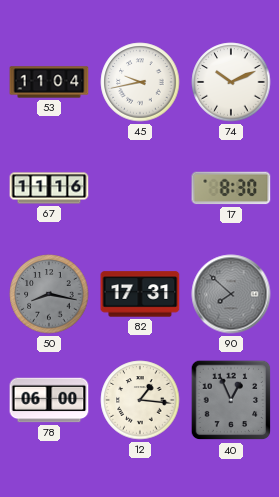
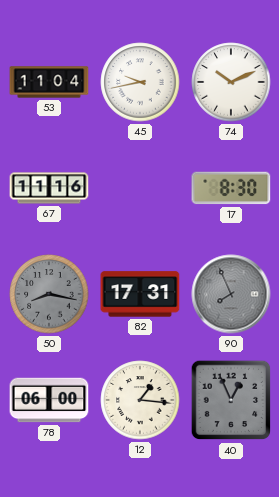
90: 7:52 -> 7:56 (231, 294)
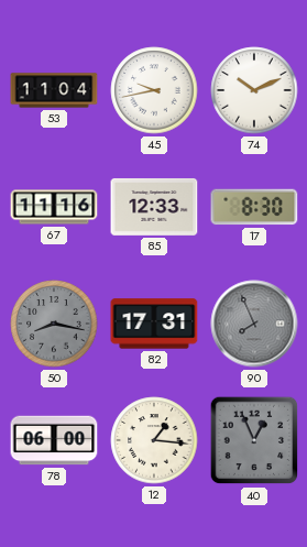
85: none -> 12:33 (154, 207)
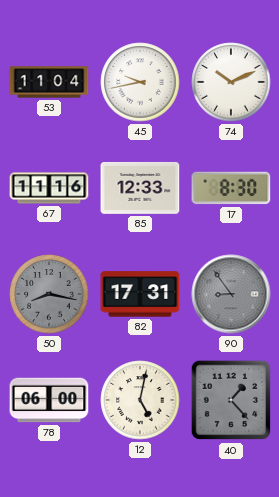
90: 7:56 -> 8:54 (231, 294)
12: 1:16 -> 5:02 (140, 400)
40: 12:56 -> 1:23 (231, 400)
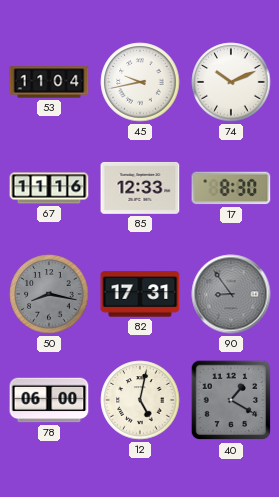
40: 1:23 -> 1:20 (231, 400)
